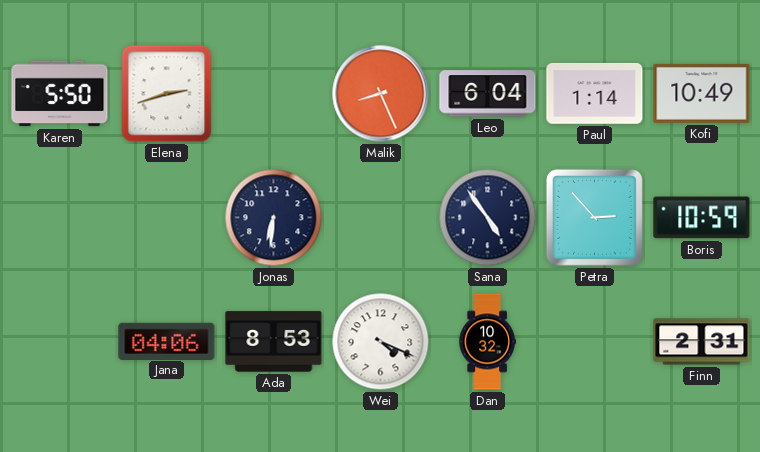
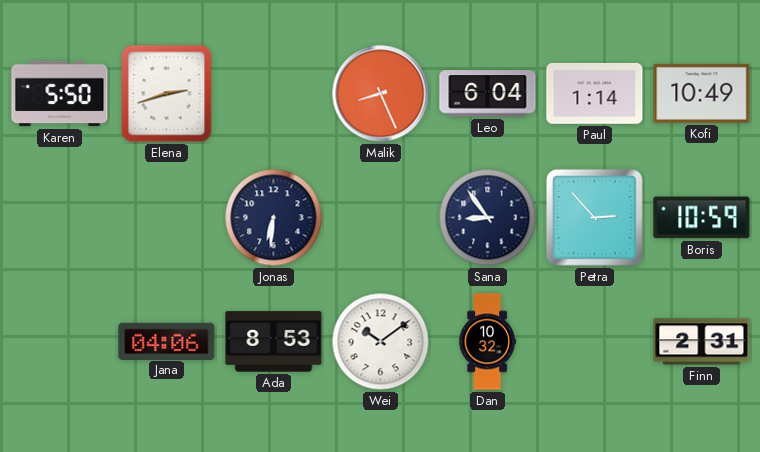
Sana: 4:54 -> 8:54 (488, 218)
Wei: 4:19 -> 10:09 (381, 342)
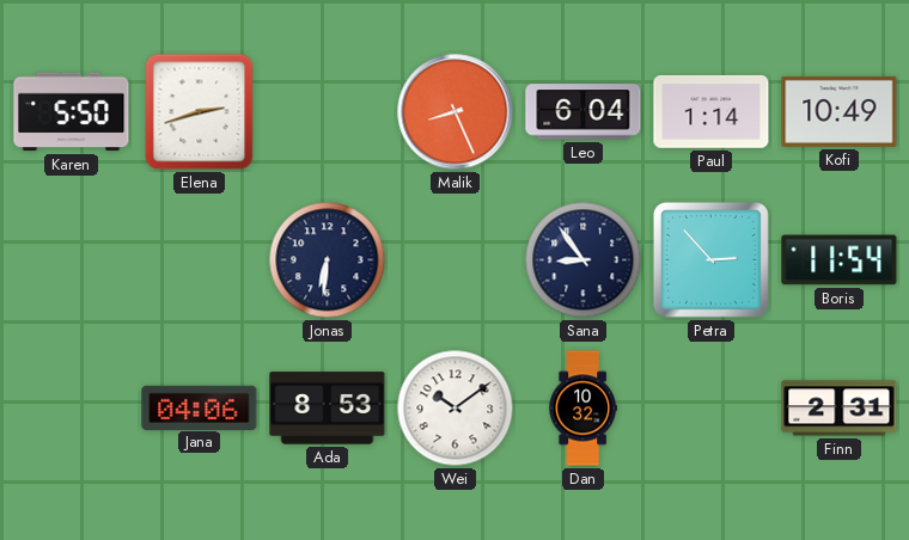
Boris: 10:59 -> 11:54 (840, 260)
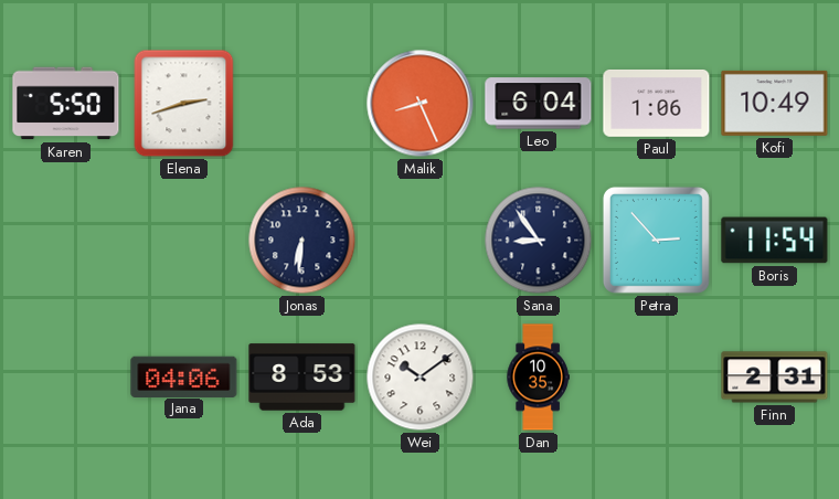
Paul: 1:14 -> 1:06 (657, 103)
Dan: 10:32 -> 10:35 (538, 378)
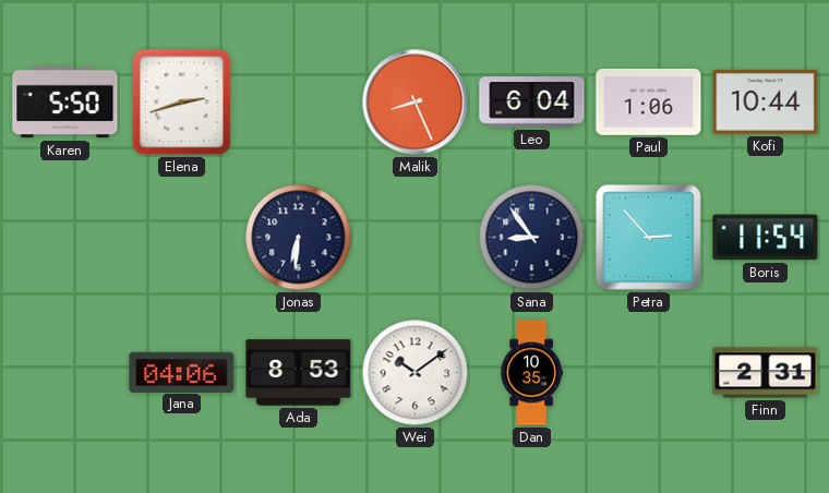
Kofi: 10:49 -> 10:44 (766, 101)
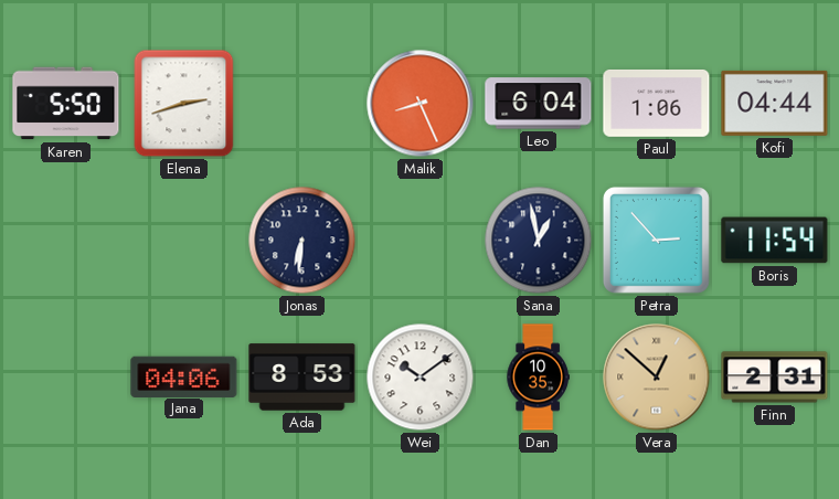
Kofi: 10:44 -> 04:44 (775, 103)
Sana: 8:54 -> 12:58 (539, 241)
Vera: none -> 12:52 (657, 378)
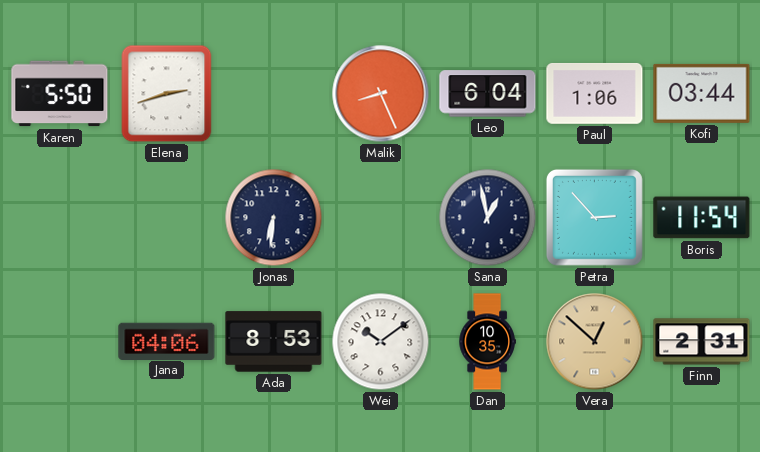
Kofi: 04:44 -> 03:44 (702, 93)
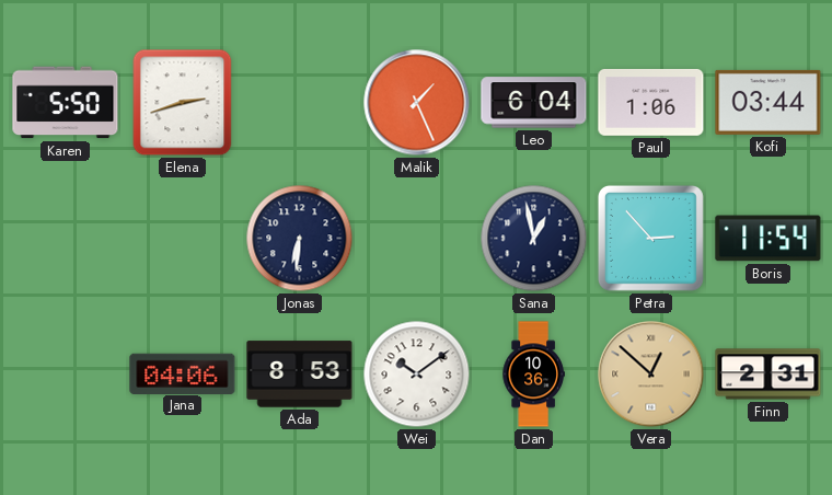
Malik: 8:26 -> 1:26 (417, 103)
Dan: 10:35 -> 10:36 (533, 375)
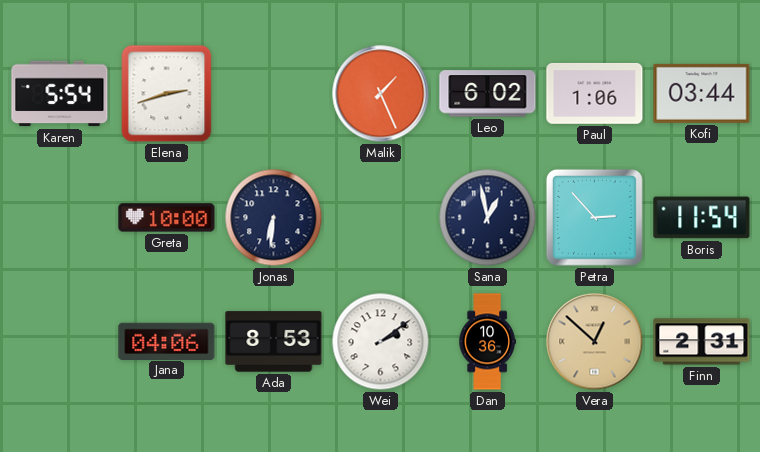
Karen: 5:50 -> 5:54 (60, 94)
Leo: 6:04 -> 6:02 (488, 94)
Greta: none -> 10:00 (167, 218)
Wei: 10:09 -> 2:09 (381, 342)
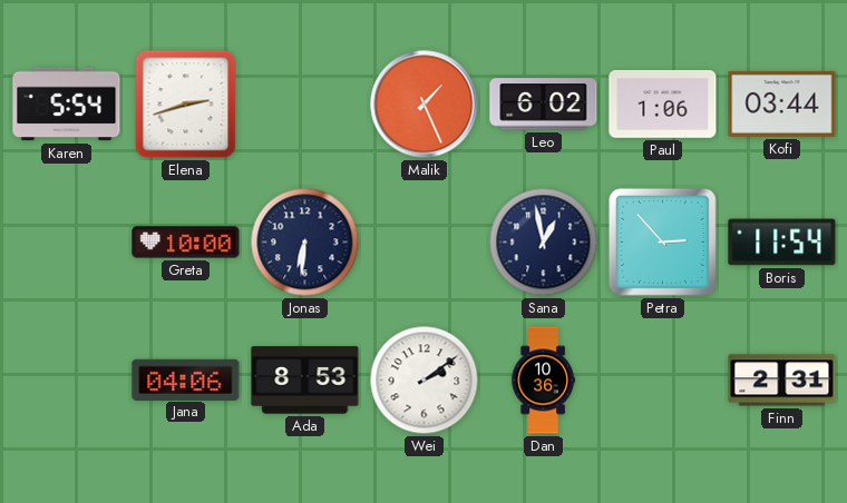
Vera: 12:52 -> none (595, 342)
